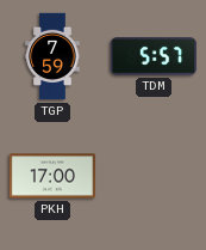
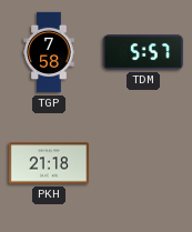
TGP: 7:59 -> 7:58 (49, 52)
PKH: 17:00 -> 21:18 (49, 163)
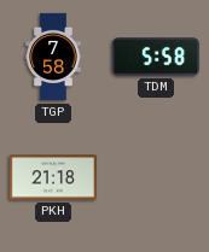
TDM: 5:57 -> 5:58 (156, 57)
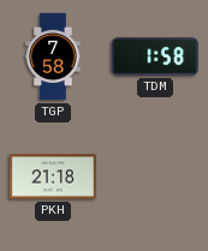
TDM: 5:58 -> 1:58 (155, 56)
